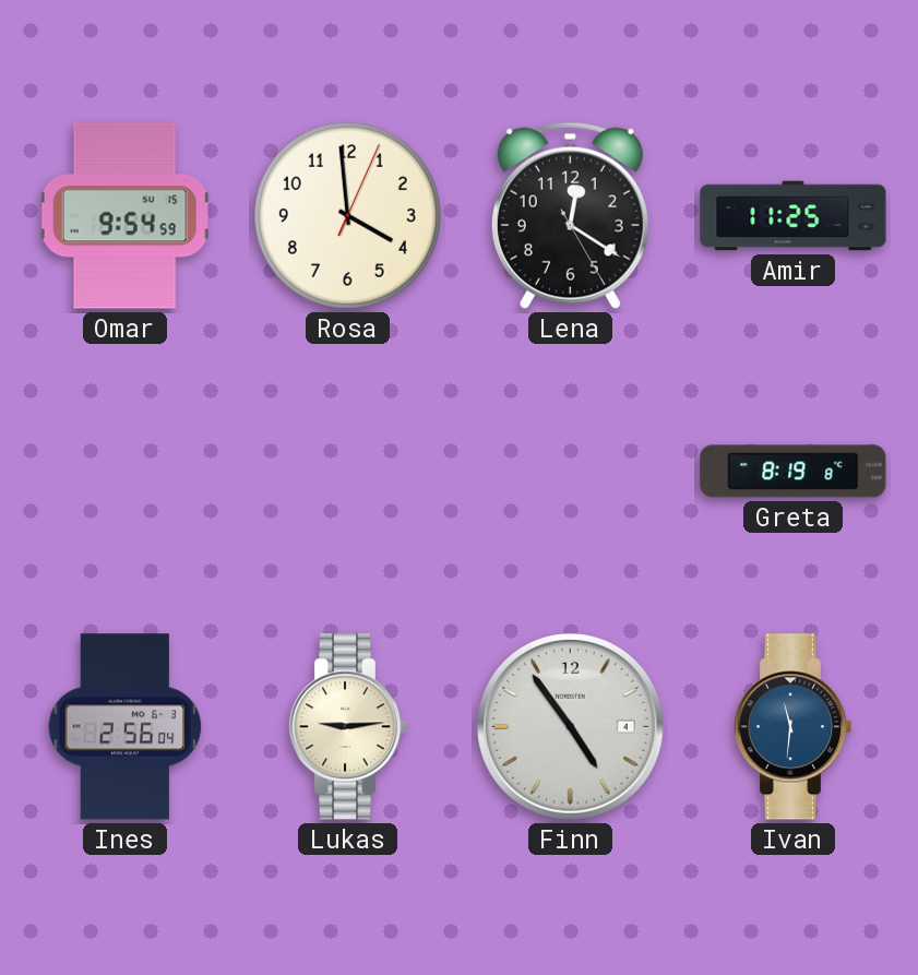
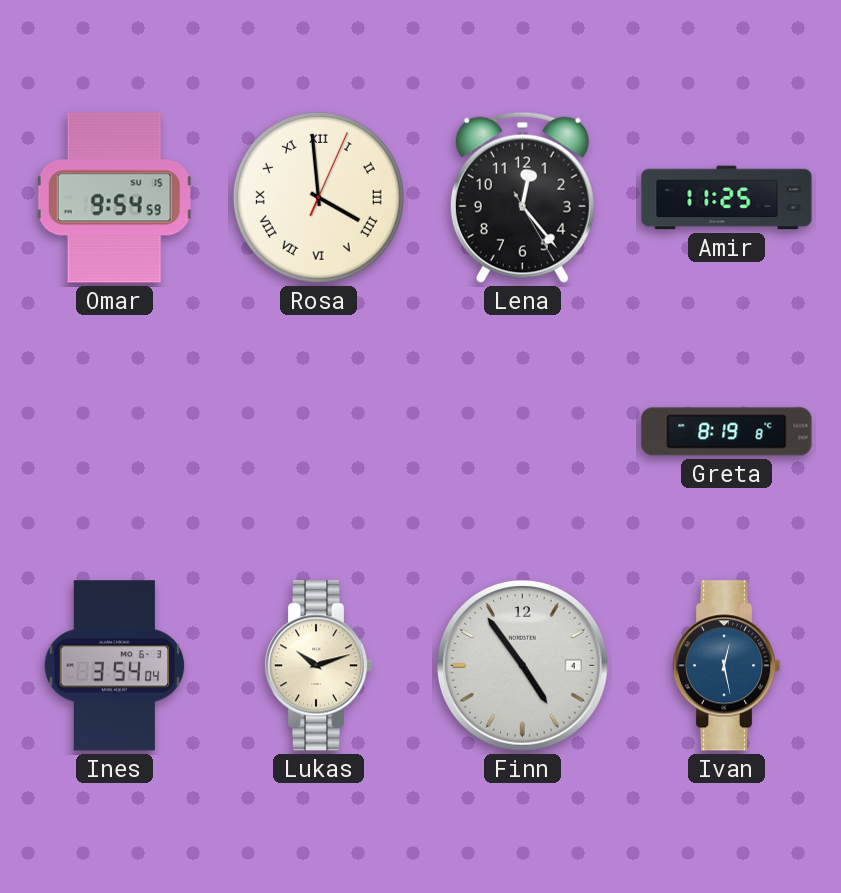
Rosa numerals: Arabic -> Roman (318, 197)
Lena: 12:20 -> 12:23 (522, 197)
Ines: 2:56 -> 3:54 (115, 666)
Lukas: 9:14 -> 10:12 (318, 666)
Ivan: 11:31 -> 12:28 (726, 666)
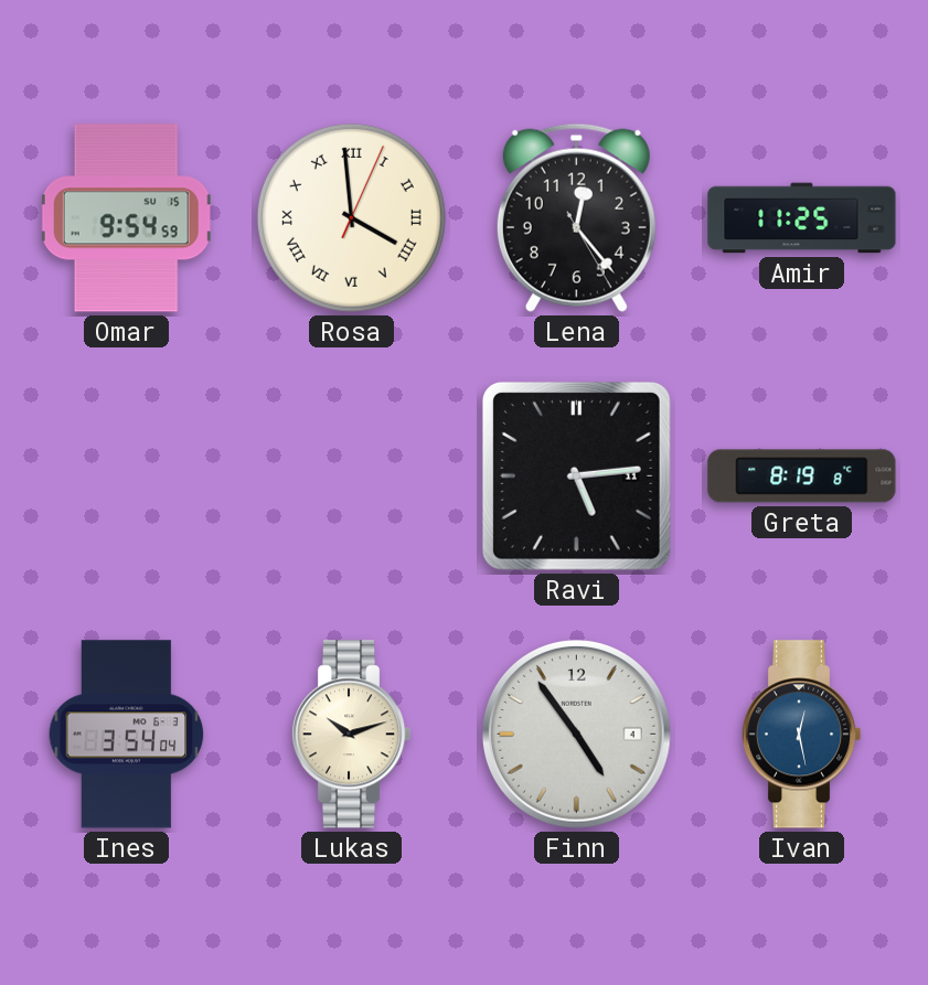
Ravi: none -> 5:14 (576, 475)
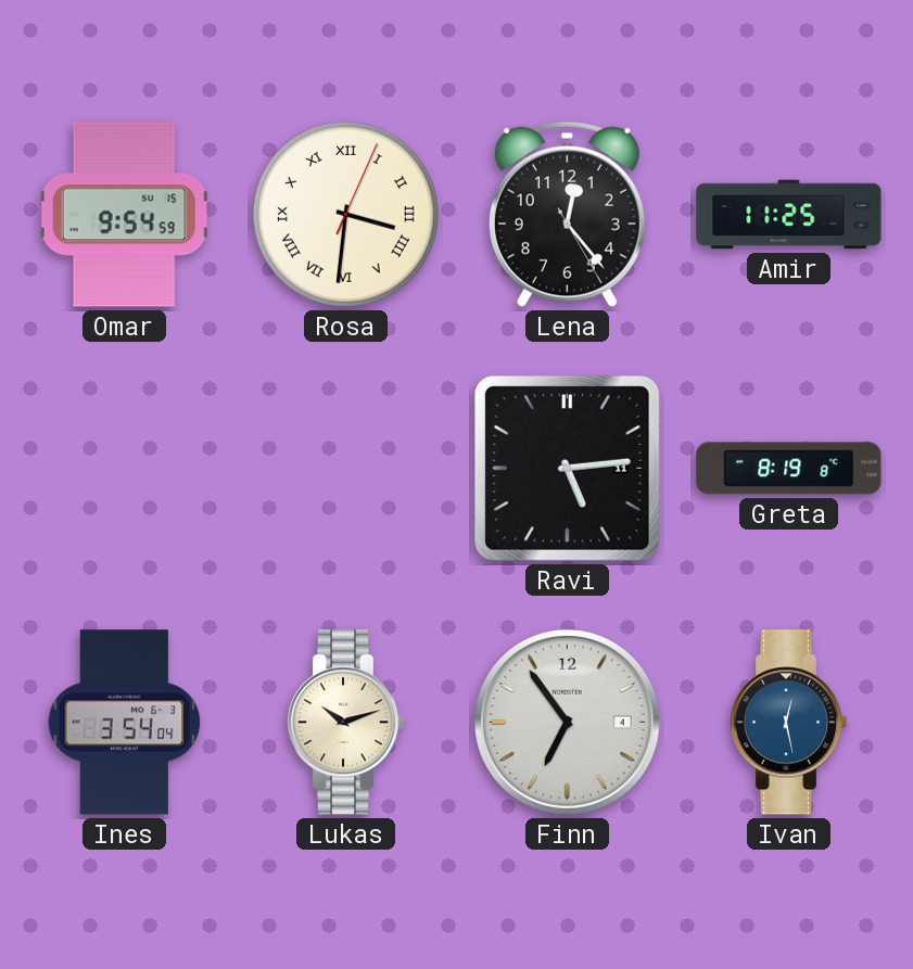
Rosa: 3:59 -> 3:31 (345, 214)
Finn: 4:54 -> 6:54 (568, 723)
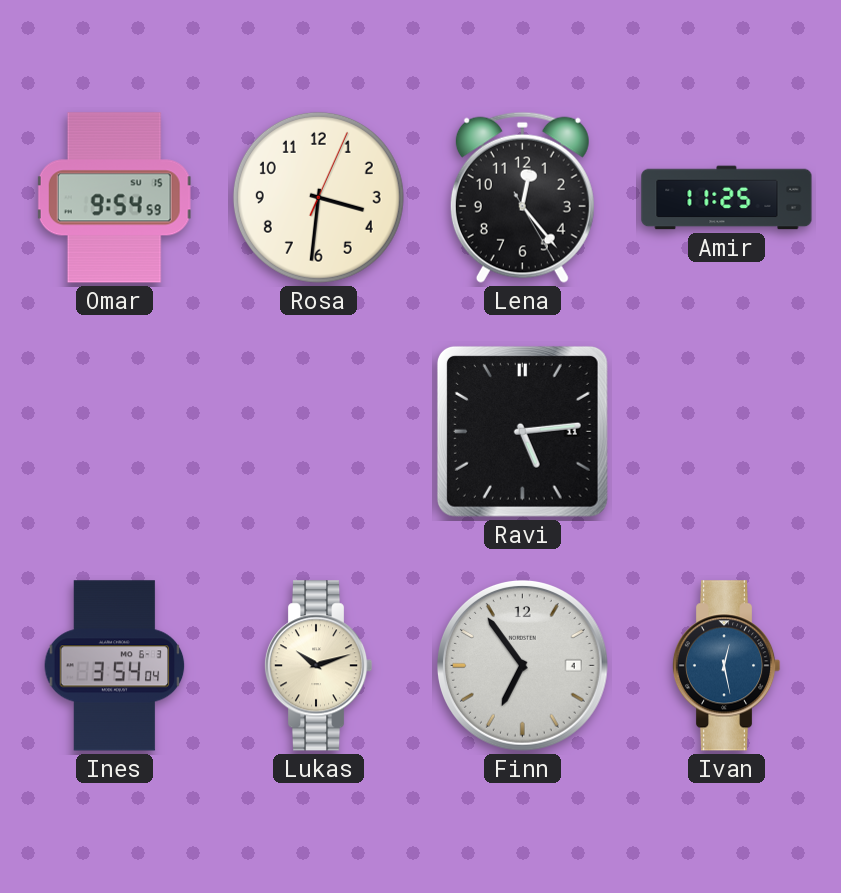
Rosa numerals: Roman -> Arabic (318, 197)
Greta: 8:19 -> none (789, 469)
